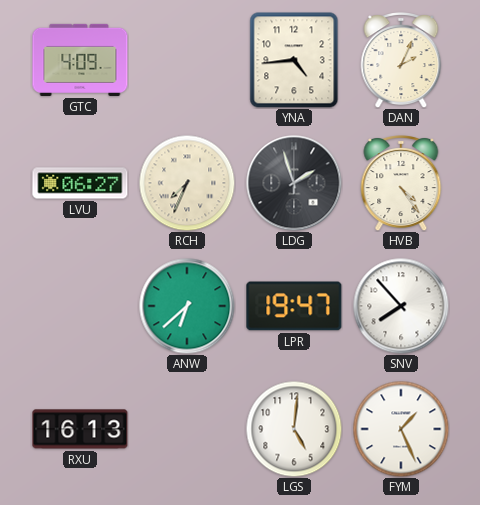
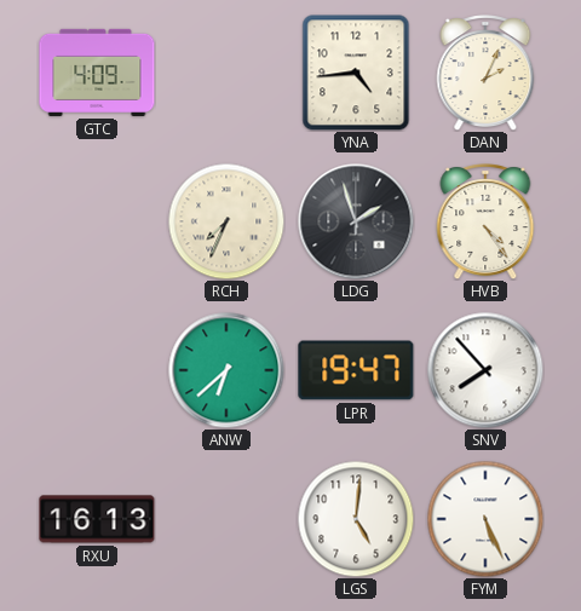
LVU: 06:27 -> none (80, 183)
FYM: 1:26 -> 5:26 (485, 519)
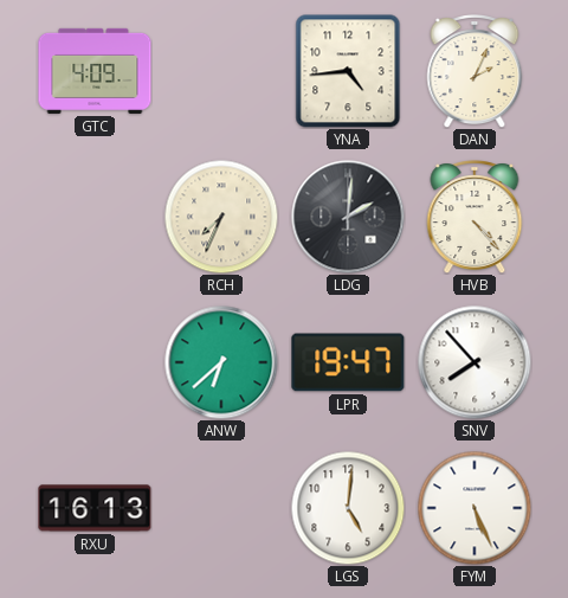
LDG: 1:57 -> 2:01 (348, 217)
HVB: 4:24 -> 4:23 (475, 218)
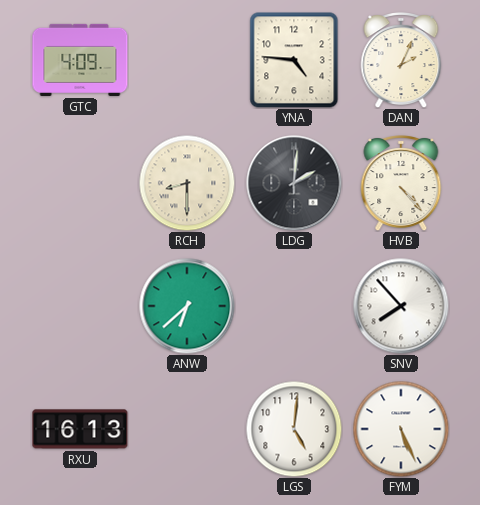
YNA: 4:44 -> 4:46 (294, 60)
RCH: 7:34 -> 8:30 (187, 183)
LPR: 19:47 -> none (348, 362)
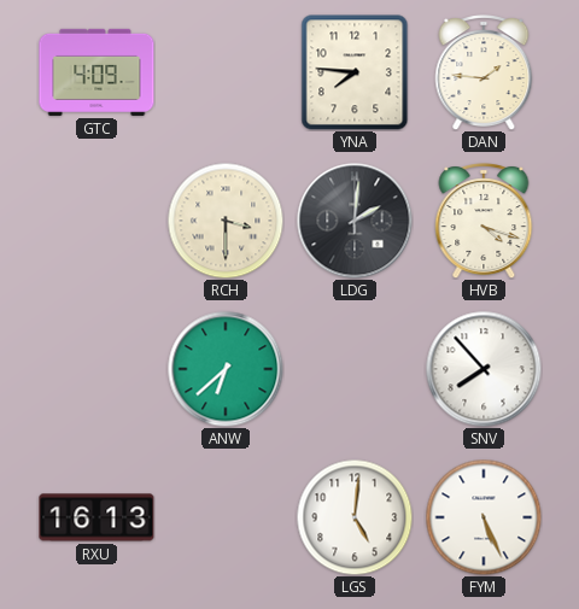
YNA: 4:46 -> 7:46 (355, 72)
DAN: 2:04 -> 1:46 (484, 74)
RCH: 8:30 -> 3:30 (226, 221)
HVB: 4:23 -> 4:18 (484, 222)
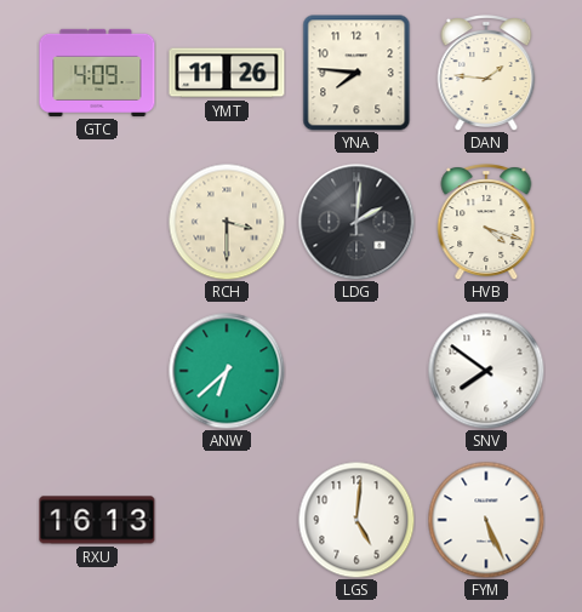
YMT: none -> 11:26 (227, 73)
SNV: 7:53 -> 7:51 (486, 371)
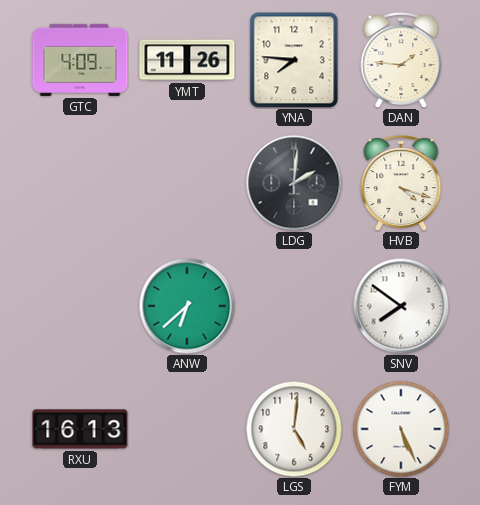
RCH: 3:30 -> none (227, 222)
